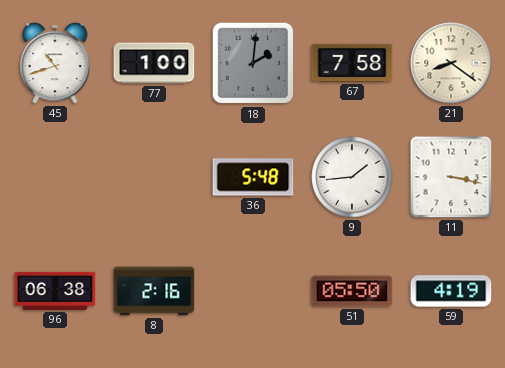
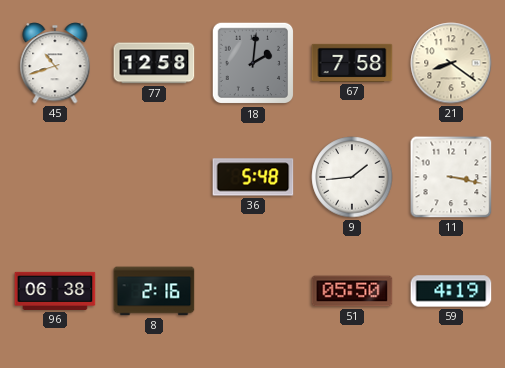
77: 1:00 -> 12:58 (154, 63)
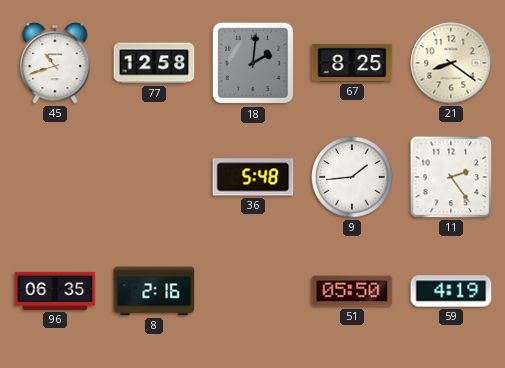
67: 7:58 -> 8:25 (352, 63)
11: 3:17 -> 2:24 (451, 177)
96: 06:38 -> 06:35 (55, 291)
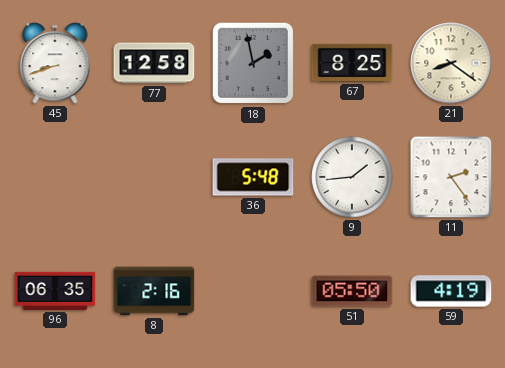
45: 10:42 -> 8:42 (55, 63)
18: 2:01 -> 1:58 (253, 63)
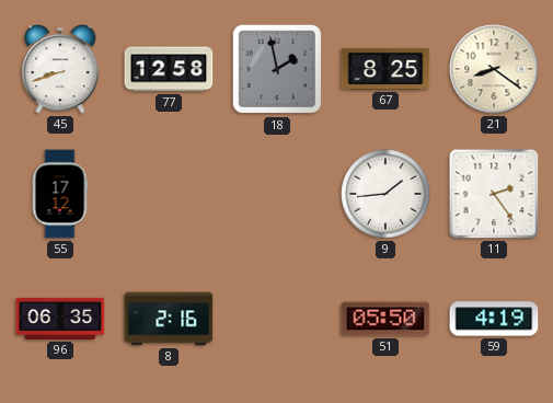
55: none -> 17:12 (60, 194)
36: 5:48 -> none (253, 177)
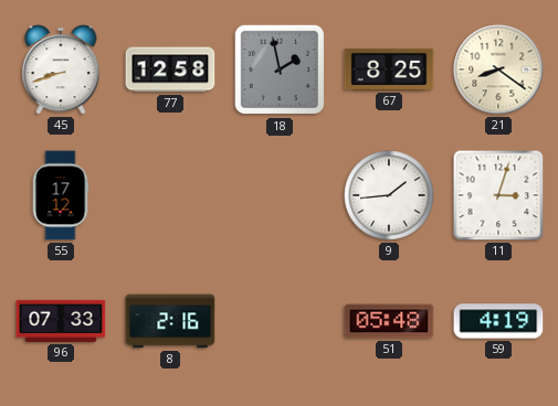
11: 2:24 -> 3:03 (498, 195)
96: 06:35 -> 07:33 (61, 321)
51: 05:50 -> 05:48 (389, 321)
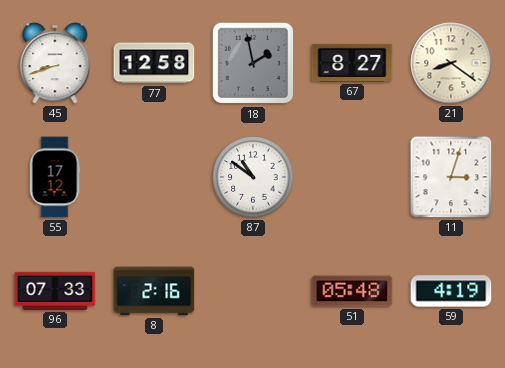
67: 8:25 -> 8:27 (352, 63)
87: none -> 10:51 (253, 177)
9: 1:44 -> none (389, 195)
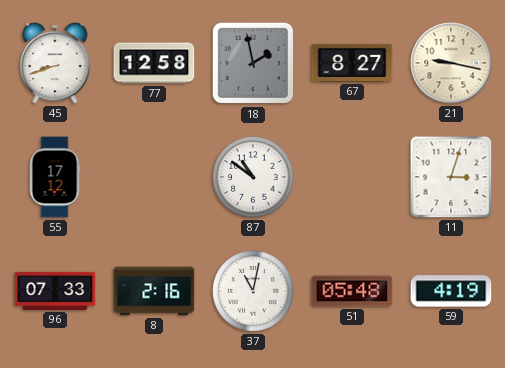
21: 8:21 -> 9:17 (451, 63)
37: none -> 11:02 (253, 291)
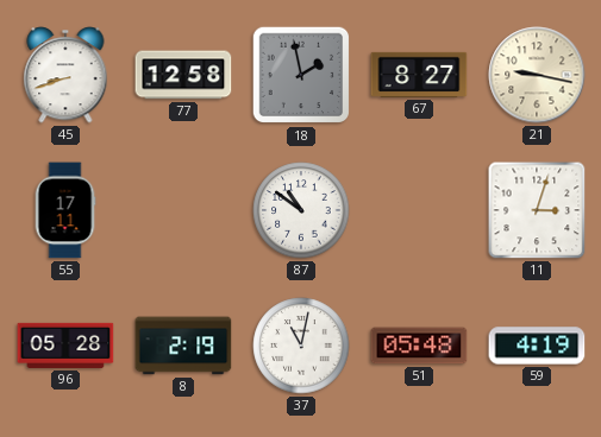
55: 17:12 -> 17:11 (65, 210)
96: 07:33 -> 05:28 (65, 346)
8: 2:16 -> 2:19 (183, 346)
